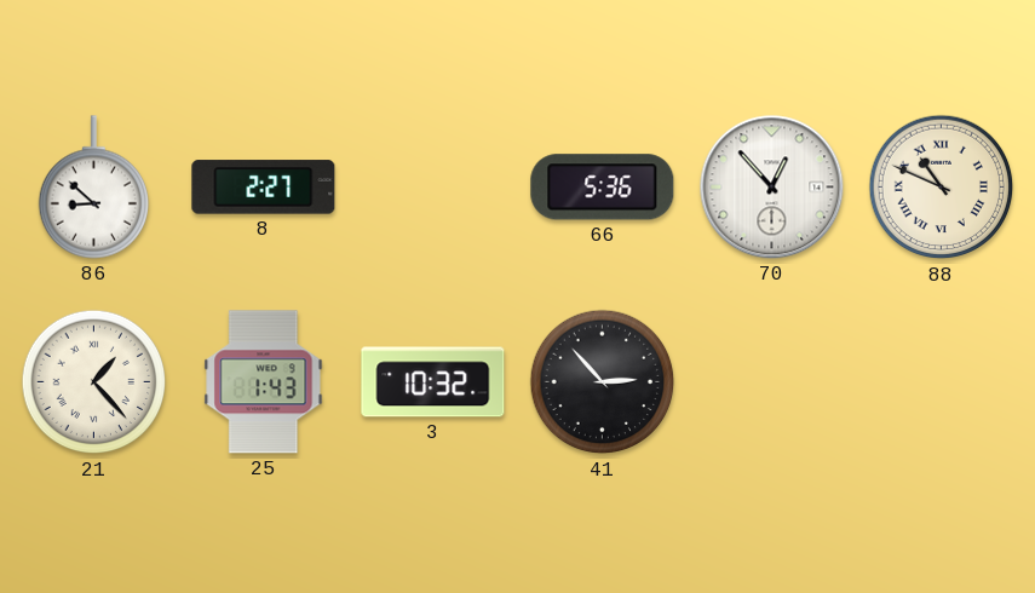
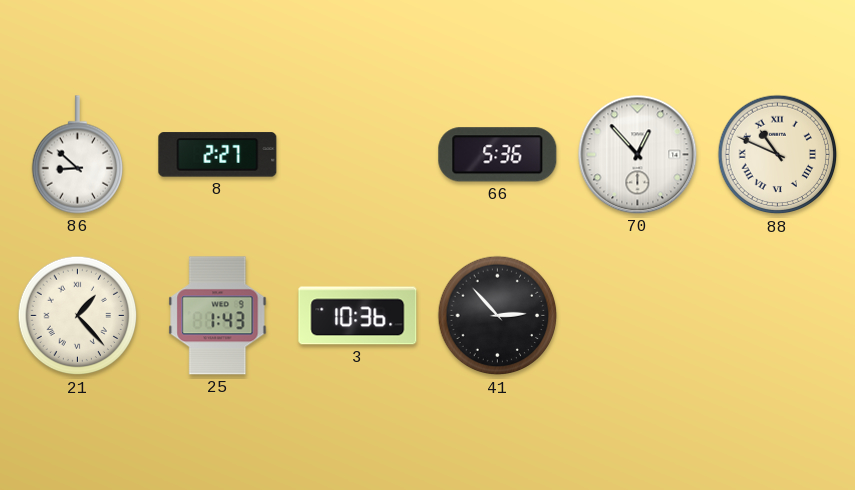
3: 10:32 -> 10:36 (358, 316)
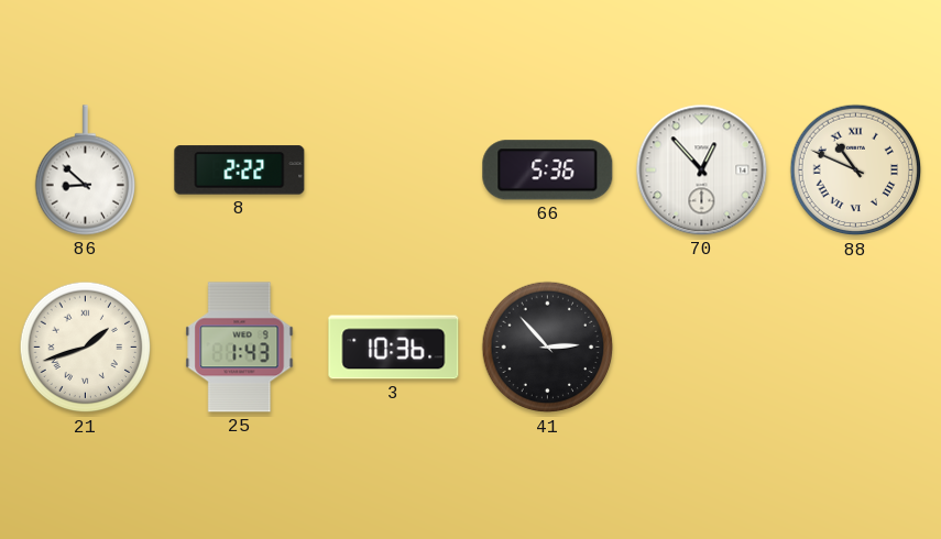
8: 2:27 -> 2:22 (240, 170)
21: 1:23 -> 1:42 (86, 348)
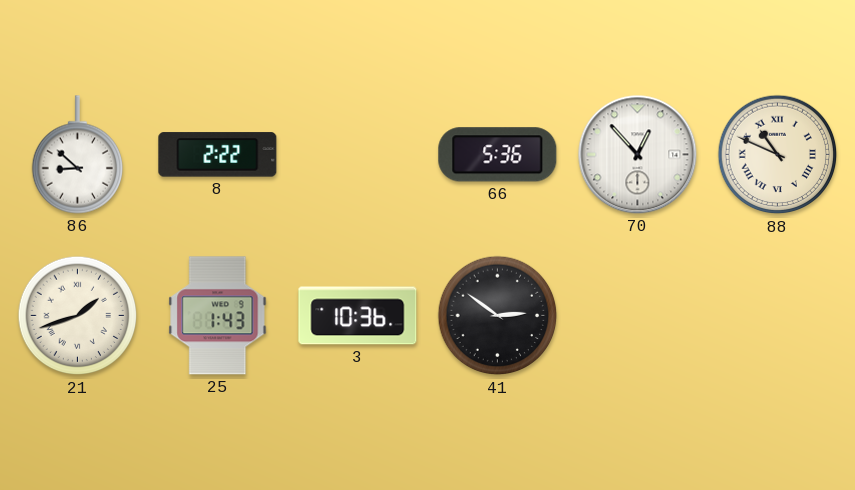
41: 2:53 -> 2:51 (498, 316)
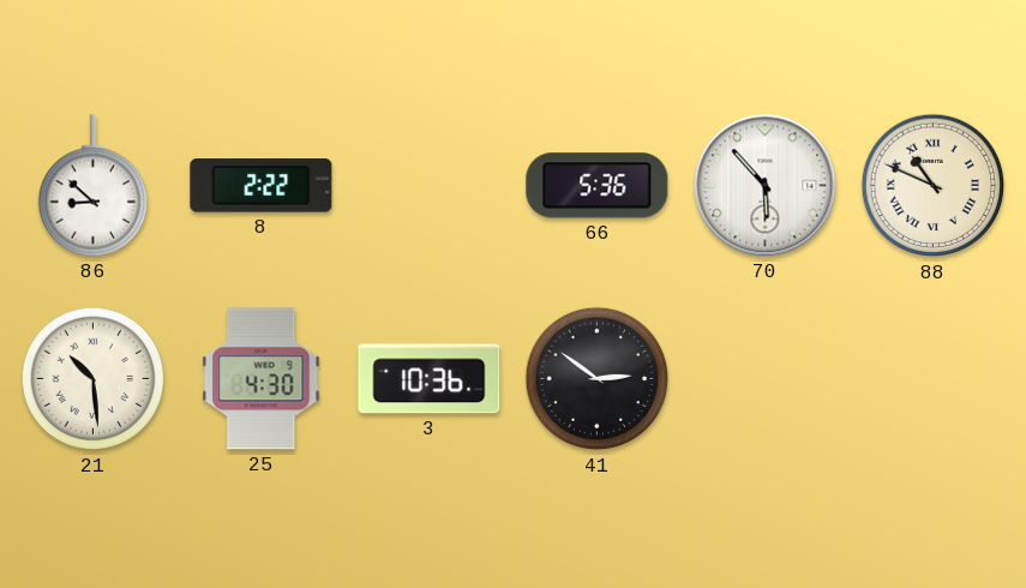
70: 12:53 -> 5:53 (766, 186)
21: 1:42 -> 10:29 (94, 379)
25: 1:43 -> 4:30 (262, 379)
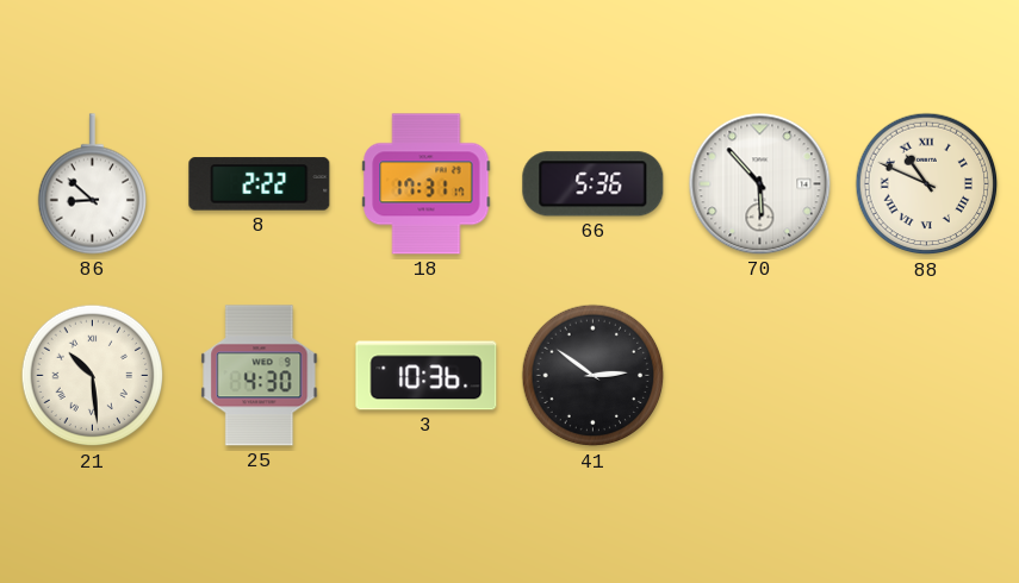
18: none -> 17:31 (427, 184)
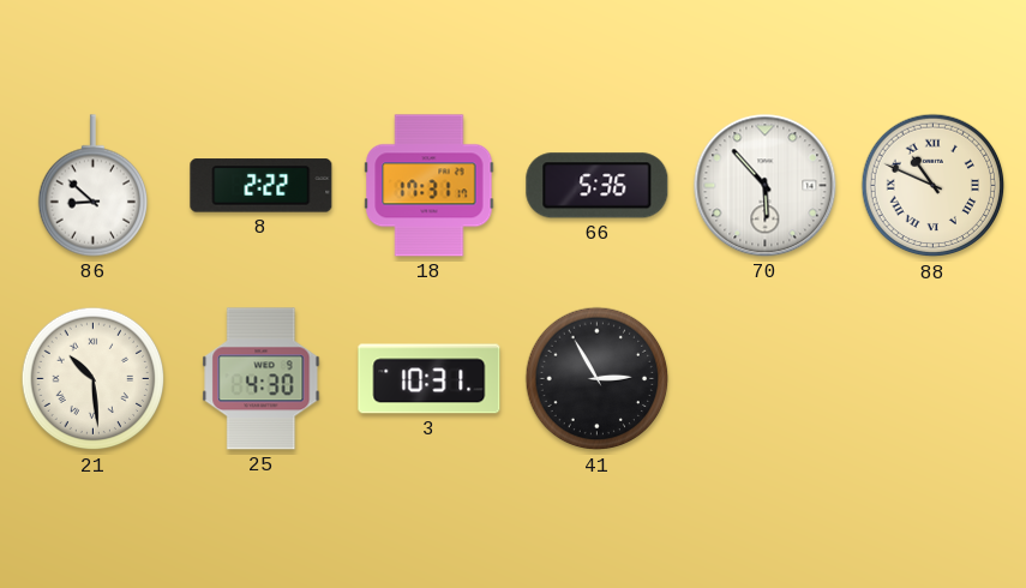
3: 10:36 -> 10:31 (430, 379)
41: 2:51 -> 2:55 (598, 379)
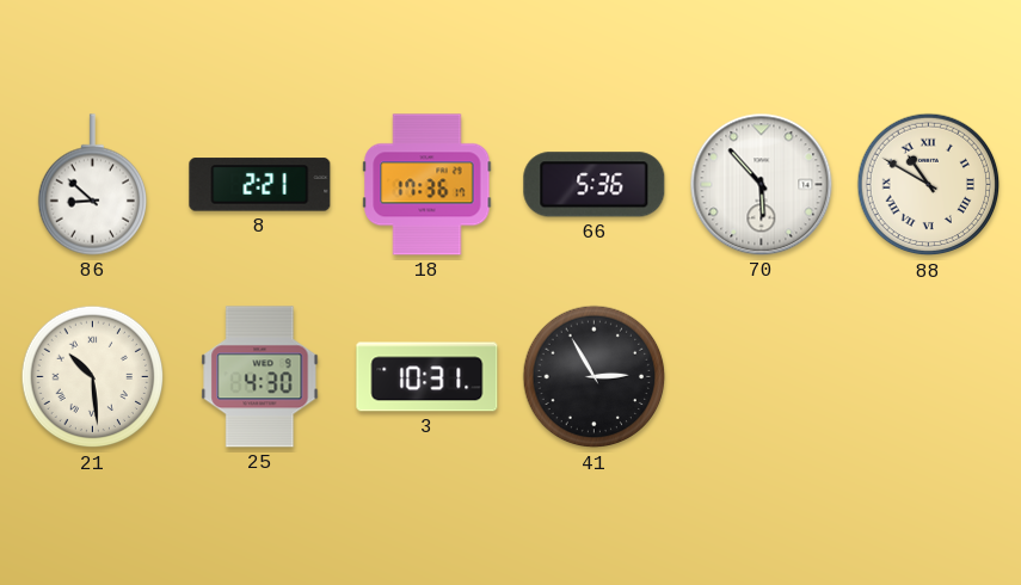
8: 2:22 -> 2:21 (260, 185)
18: 17:31 -> 17:36 (428, 185)
88: 10:49 -> 10:50 (929, 185)
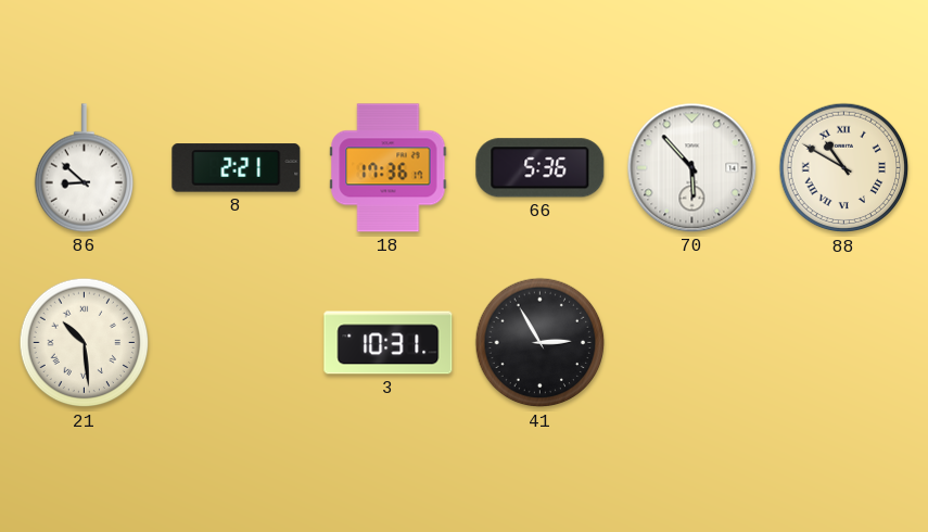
25: 4:30 -> none (260, 377)
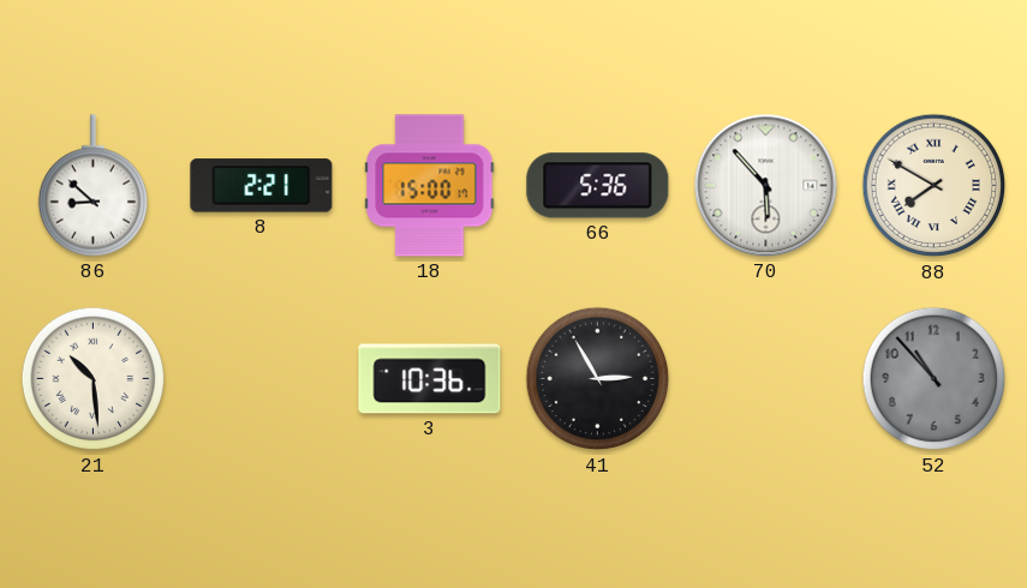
18: 17:36 -> 15:00 (430, 186)
88: 10:50 -> 7:50 (935, 186)
3: 10:31 -> 10:36 (430, 379)
52: none -> 10:53 (935, 379)
